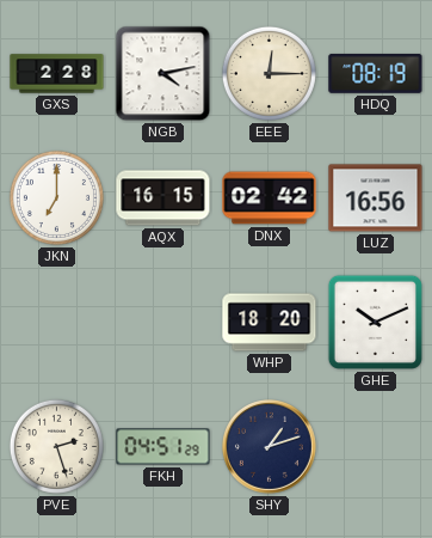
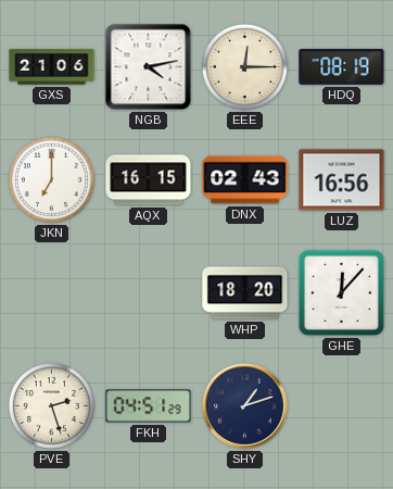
GXS: 2:28 -> 21:06 (52, 67)
DNX: 02:42 -> 02:43 (245, 180)
GHE: 10:11 -> 12:07 (341, 292)
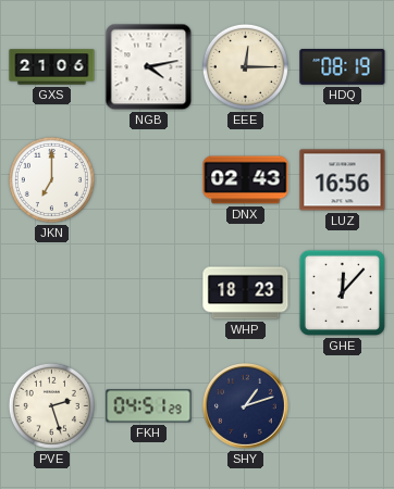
AQX: 16:15 -> none (149, 180)
WHP: 18:20 -> 18:23 (246, 293)
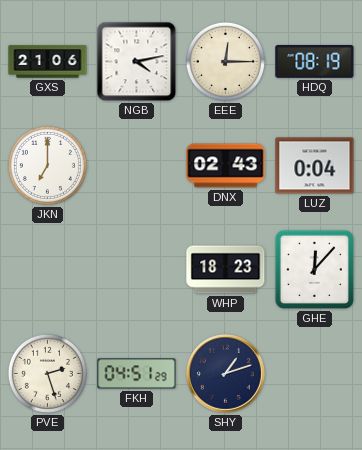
LUZ: 16:56 -> 0:04 (315, 166)
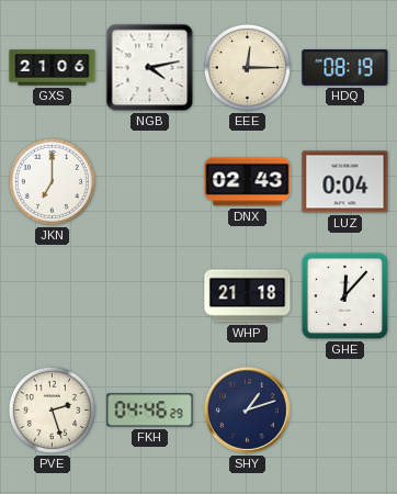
WHP: 18:23 -> 21:18 (248, 296)
FKH: 04:51 -> 04:46 (150, 411)
